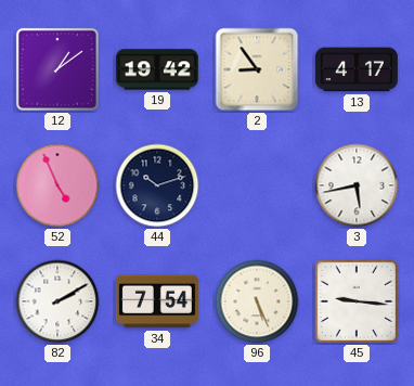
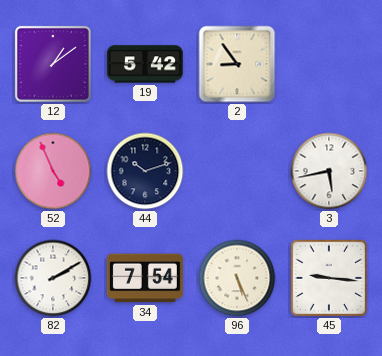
19: 19:42 -> 5:42 (145, 64)
13: 4:17 -> none (357, 69)
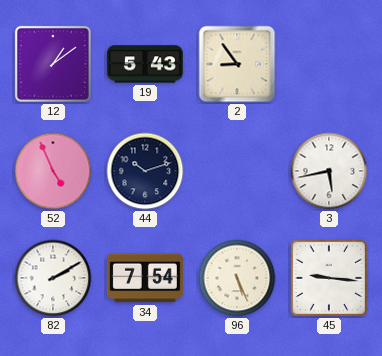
19: 5:42 -> 5:43 (145, 64)
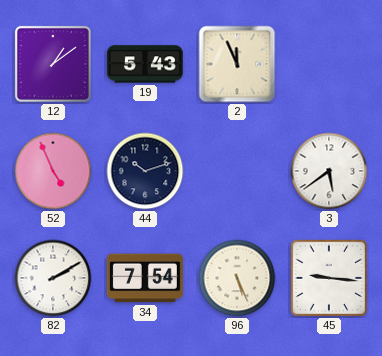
2: 8:54 -> 11:56 (237, 64)
3: 5:43 -> 5:39 (329, 171)
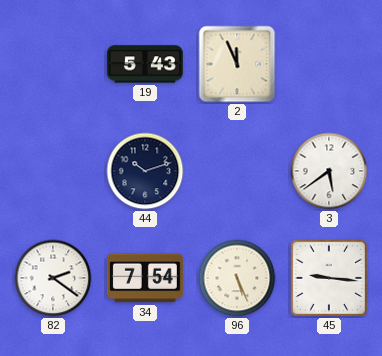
12: 1:09 -> none (53, 64)
52: 4:56 -> none (53, 171)
82: 2:10 -> 2:21 (53, 278)
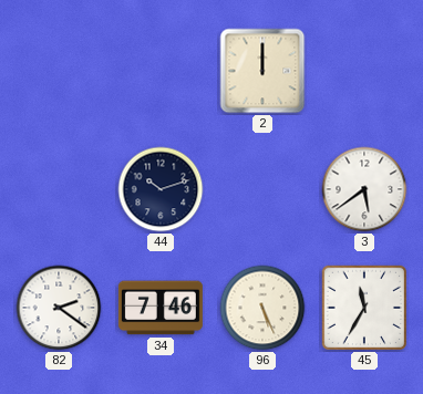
19: 5:43 -> none (145, 64)
2: 11:56 -> 12:00 (262, 71)
34: 7:54 -> 7:46 (161, 308)
45: 9:16 -> 11:35 (364, 308)
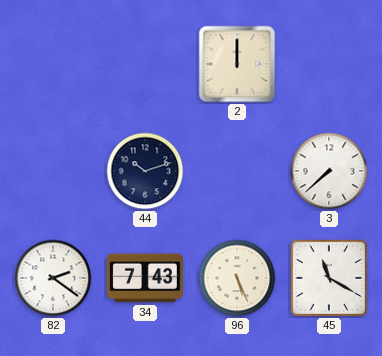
3: 5:39 -> 7:38 (329, 171)
34: 7:46 -> 7:43 (145, 278)
45: 11:35 -> 11:20 (329, 278)
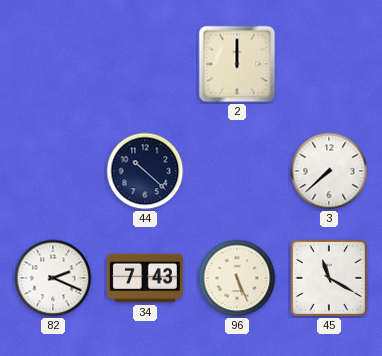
44: 10:12 -> 10:22 (145, 171)
82: 2:21 -> 2:19 (53, 278)
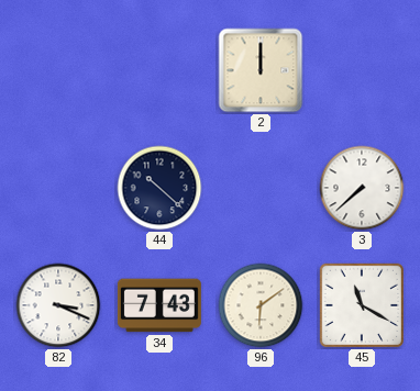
82: 2:19 -> 3:19 (58, 305)
96: 5:26 -> 6:09 (261, 305)
